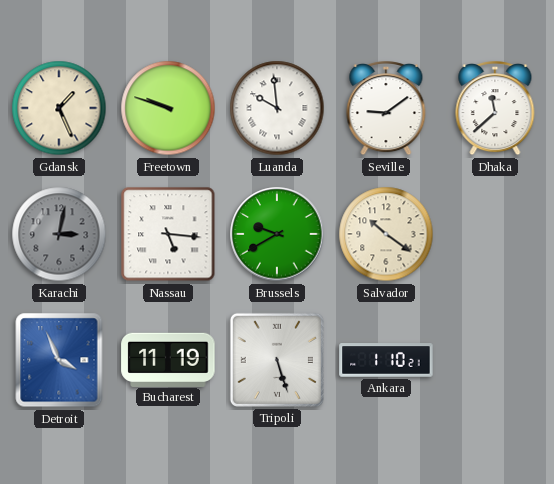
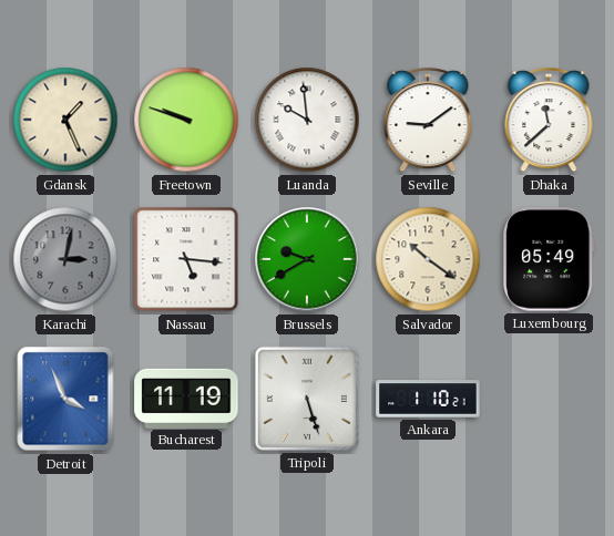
Luxembourg: none -> 05:49 (549, 259)
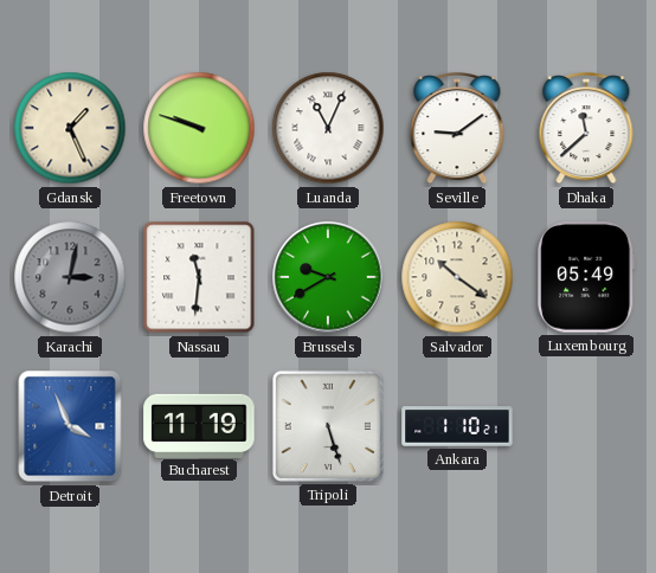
Luanda: 9:59 -> 11:04 (328, 128)
Nassau: 5:16 -> 11:31 (199, 277)
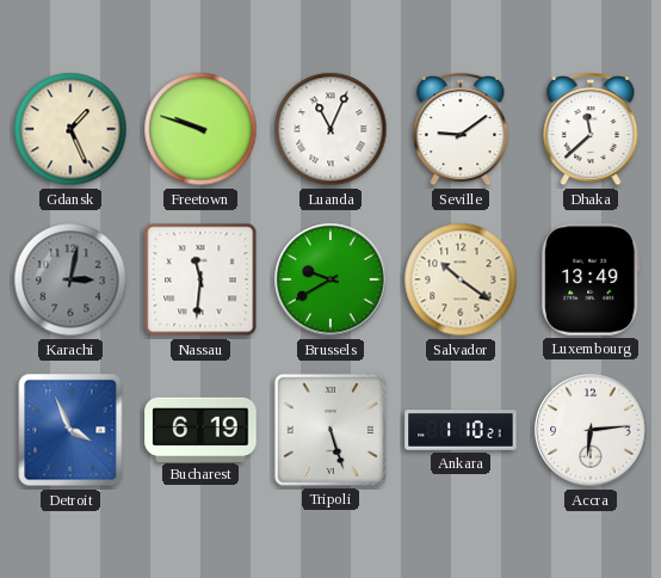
Luxembourg: 05:49 -> 13:49 (591, 279)
Bucharest: 11:19 -> 6:19 (200, 429)
Accra: none -> 6:14 (591, 430)
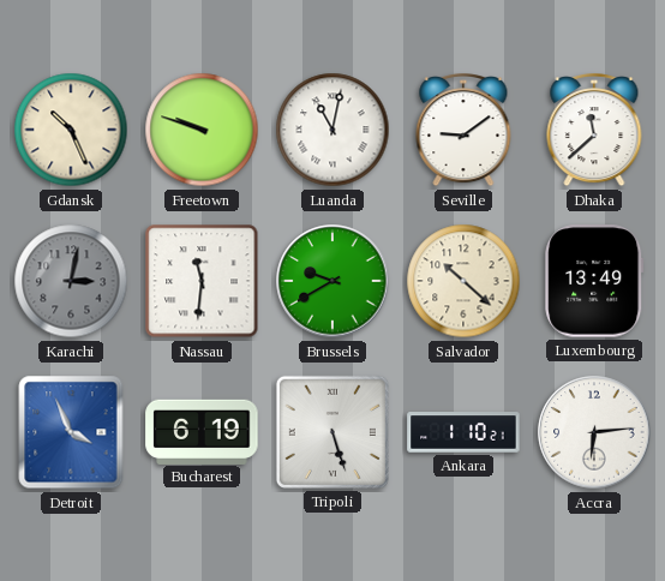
Gdansk: 1:26 -> 10:26 (71, 130)
Luanda: 11:04 -> 11:02 (332, 130)
Salvador: 10:21 -> 10:22 (463, 281)
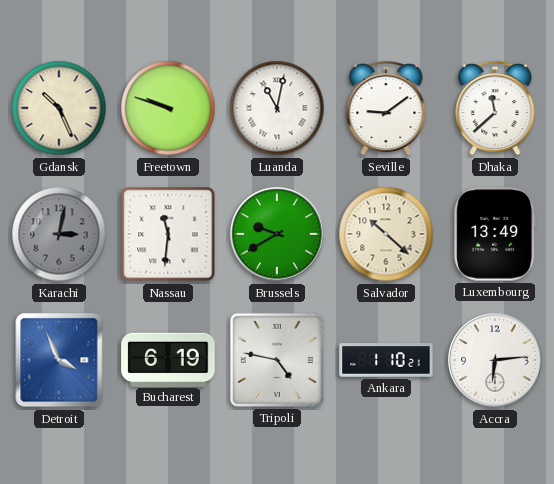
Tripoli: 5:27 -> 4:47 (277, 360)
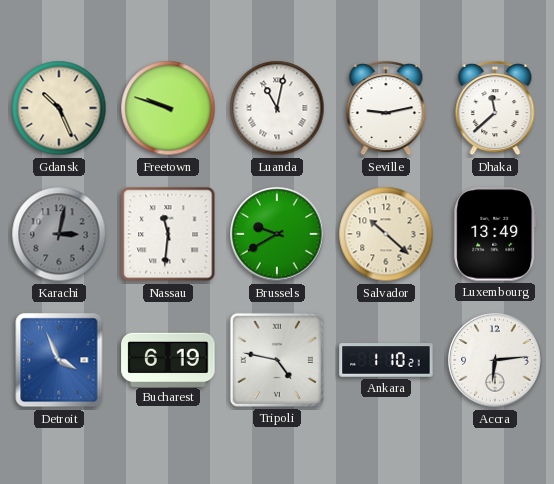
Seville: 9:09 -> 9:13 (386, 109)
